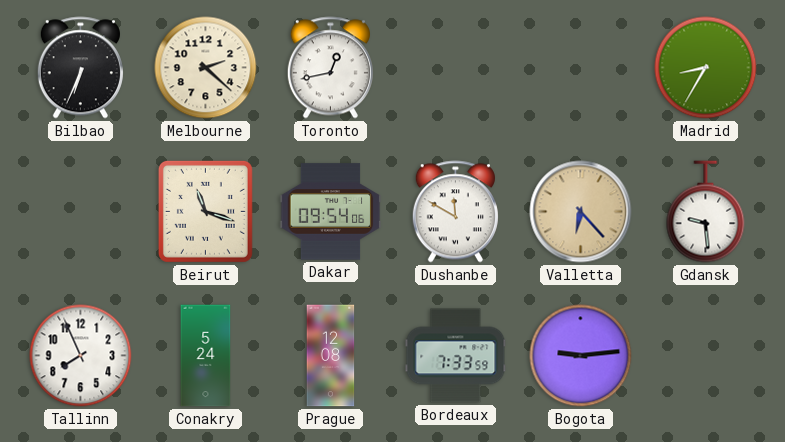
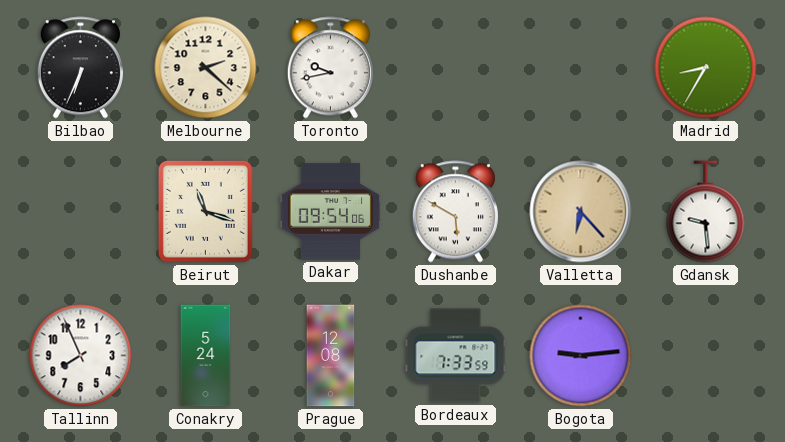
Toronto: 12:43 -> 9:43 (330, 68)
Dushanbe: 11:50 -> 5:50 (455, 212)
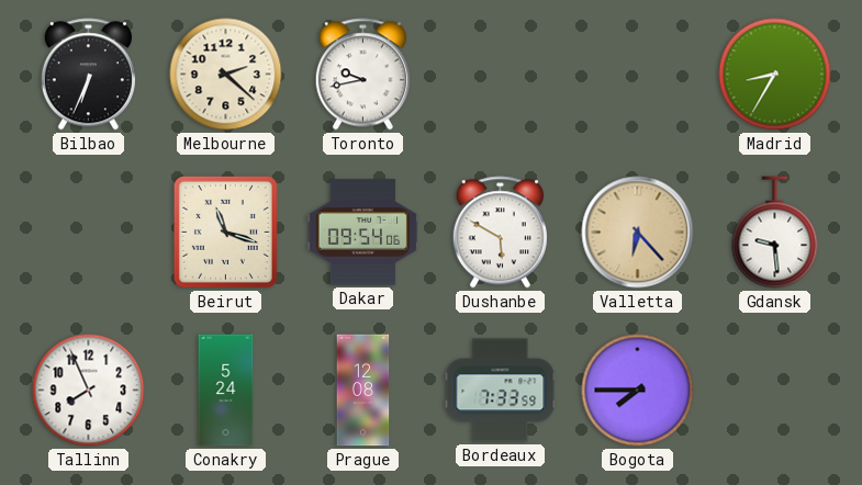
Bogota: 9:14 -> 7:45 (638, 391)
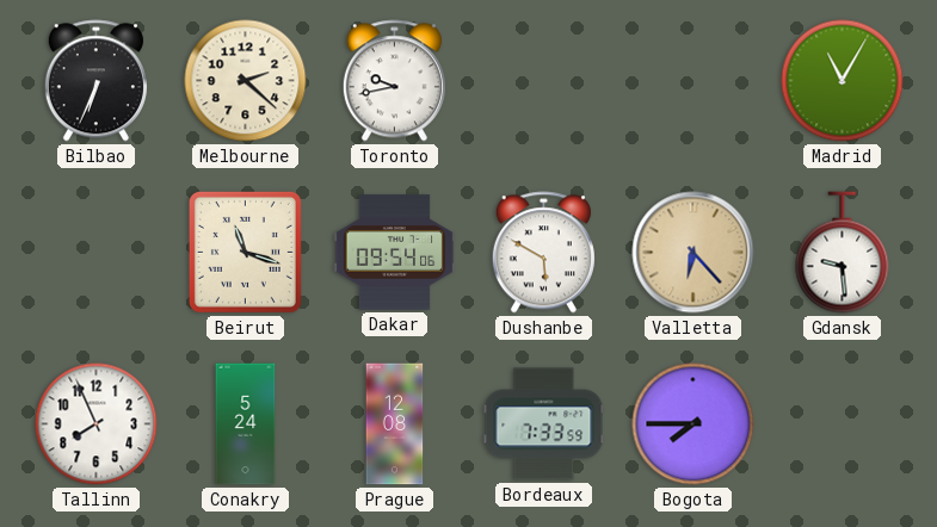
Madrid: 8:35 -> 11:05 (843, 81)
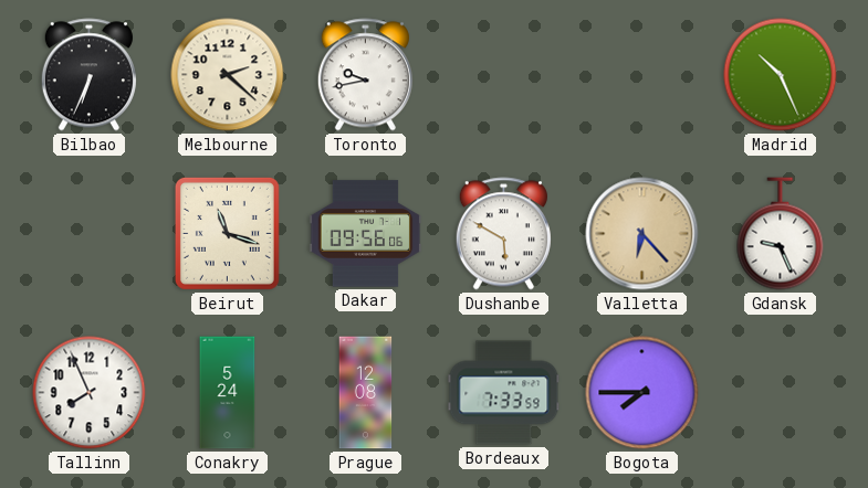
Madrid: 11:05 -> 10:26 (781, 75)
Dakar: 09:54 -> 09:56 (366, 234)
Gdansk: 9:29 -> 9:26 (781, 234)
